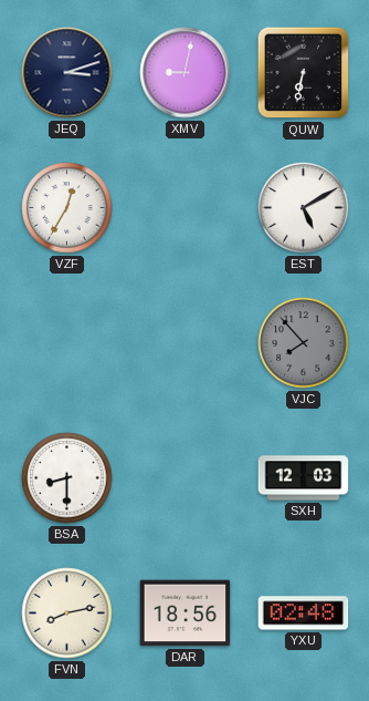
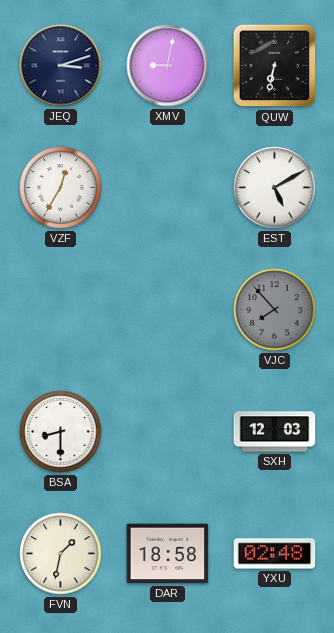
FVN: 8:13 -> 1:32 (61, 554)
DAR: 18:56 -> 18:58 (168, 554)
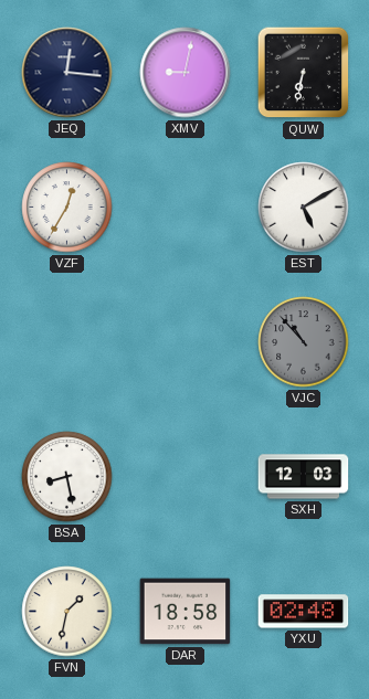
JEQ: 3:12 -> 12:16 (67, 73)
VJC: 7:53 -> 10:53 (304, 342)
BSA: 8:30 -> 8:28 (67, 477)
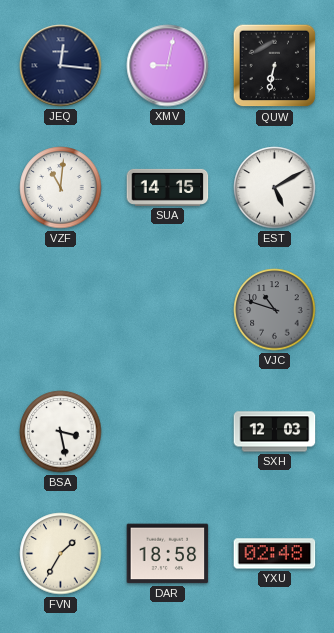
VZF: 12:35 -> 11:01 (61, 188)
SUA: none -> 14:15 (168, 187)
VJC: 10:53 -> 10:48 (275, 310)
BSA: 8:28 -> 3:28 (61, 432)
FVN: 1:32 -> 1:35 (61, 554)
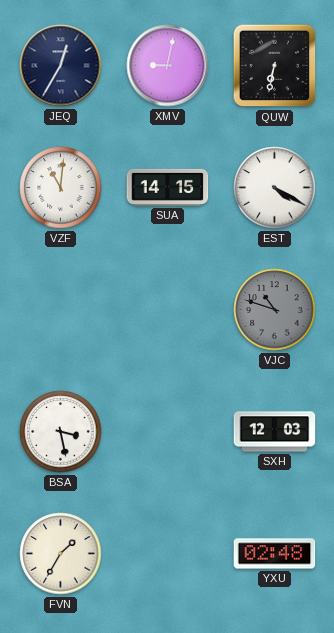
JEQ: 12:16 -> 12:35 (61, 66)
EST: 5:10 -> 4:20 (275, 188)
DAR: 18:58 -> none (168, 554)
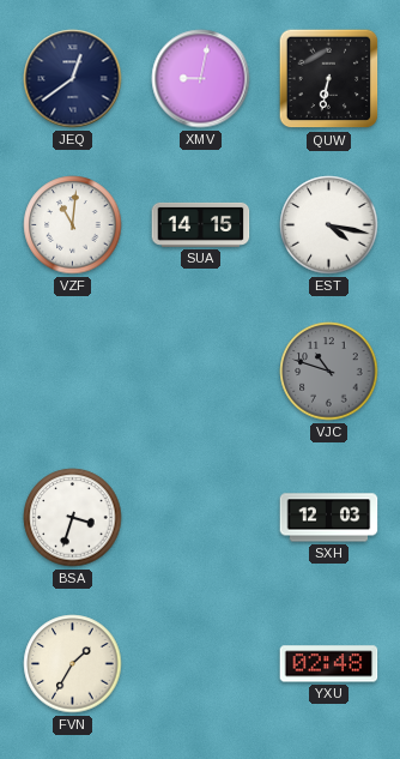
JEQ: 12:35 -> 12:39 (73, 79)
EST: 4:20 -> 4:17 (329, 225)
BSA: 3:28 -> 3:33 (73, 518)
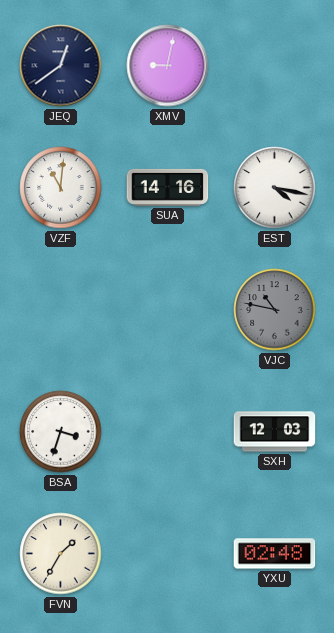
QUW: 6:32 -> none (329, 79)
SUA: 14:15 -> 14:16 (168, 187)
VJC: 10:48 -> 10:47 (275, 310)
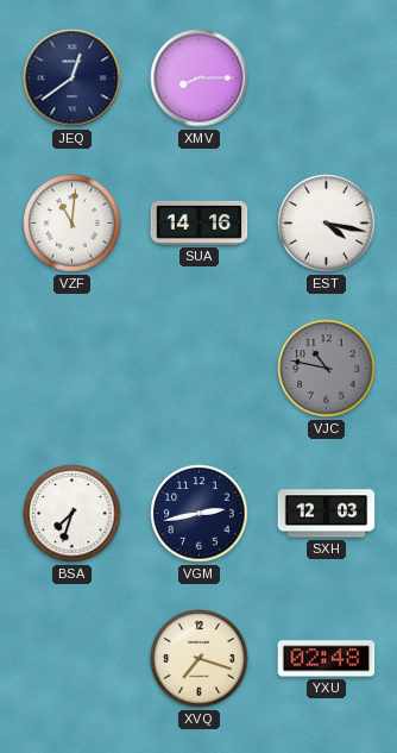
XMV: 9:02 -> 8:15 (200, 79)
BSA: 3:33 -> 7:33 (73, 514)
VGM: none -> 2:43 (200, 514)
FVN: 1:35 -> none (61, 554)
XVQ: none -> 7:18 (200, 659)
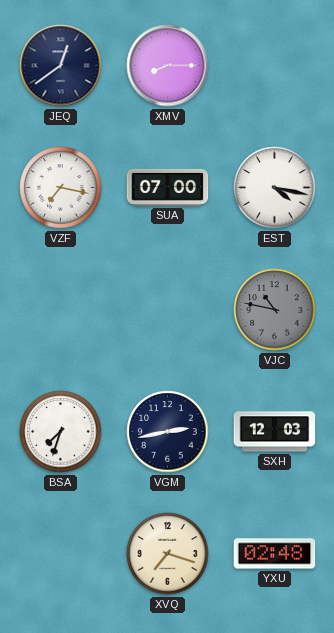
VZF: 11:01 -> 7:17 (61, 188)
SUA: 14:16 -> 07:00 (168, 187)
